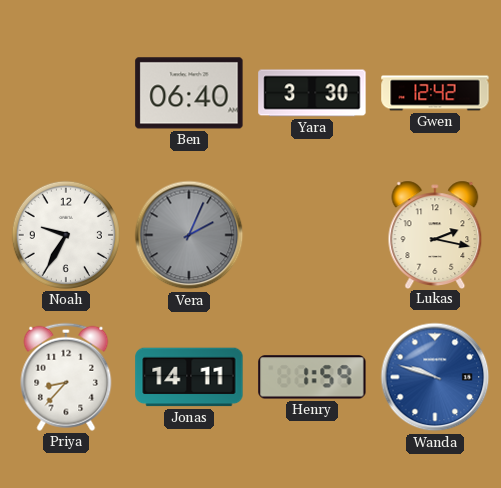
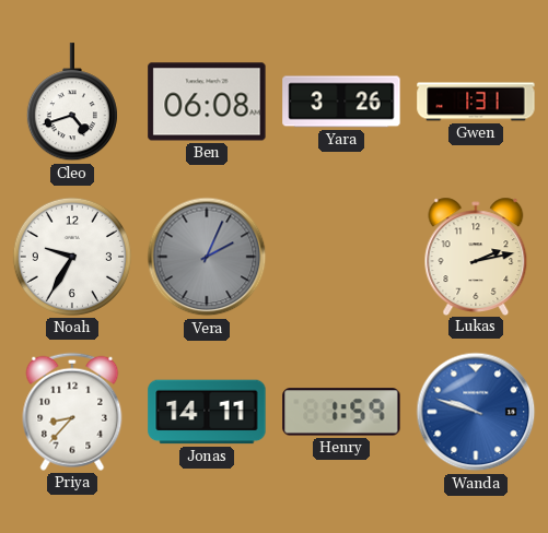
Cleo: none -> 4:42 (72, 103)
Ben: 06:40 -> 06:08 (207, 102)
Yara: 3:30 -> 3:26 (341, 102)
Gwen: 12:42 -> 1:31 (476, 102)
Lukas: 2:17 -> 2:13 (476, 256)
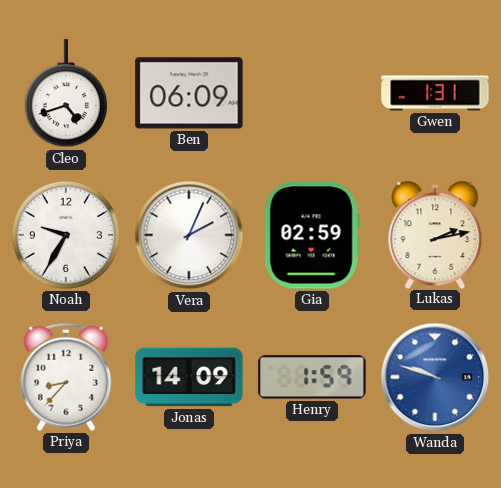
Ben: 06:08 -> 06:09 (189, 93)
Yara: 3:26 -> none (341, 102)
Vera dial: grey -> white (189, 235)
Gia: none -> 02:59 (312, 235)
Jonas: 14:11 -> 14:09 (189, 377)
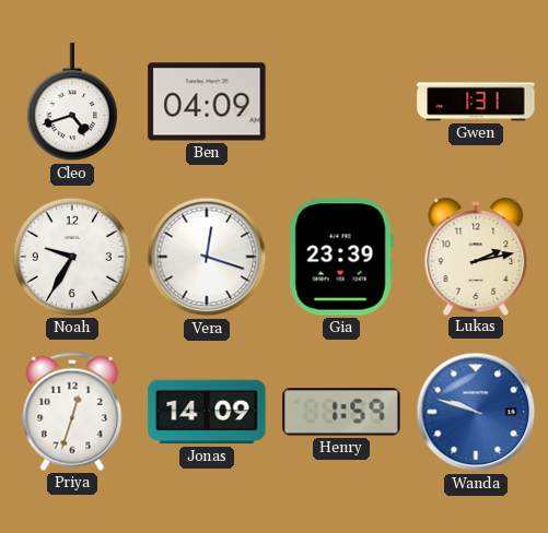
Ben: 06:09 -> 04:09 (207, 102)
Vera: 2:04 -> 12:18 (207, 257)
Gia: 02:59 -> 23:39 (341, 257)
Priya: 8:37 -> 12:33 (72, 412)
